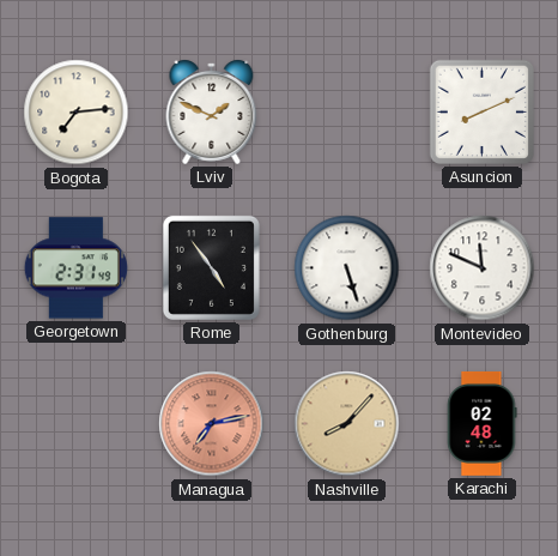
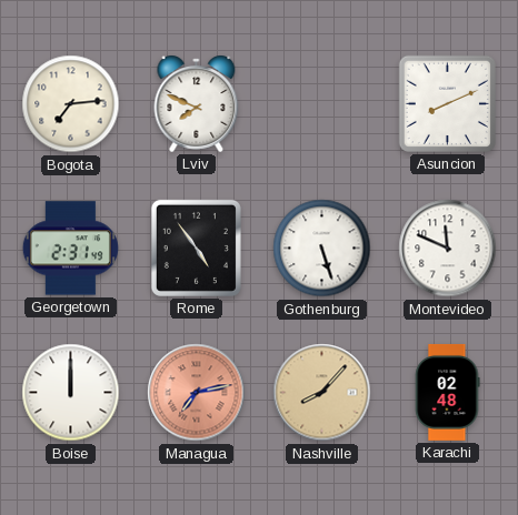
Lviv: 1:49 -> 7:49 (197, 103)
Boise: none -> 12:00 (71, 393)
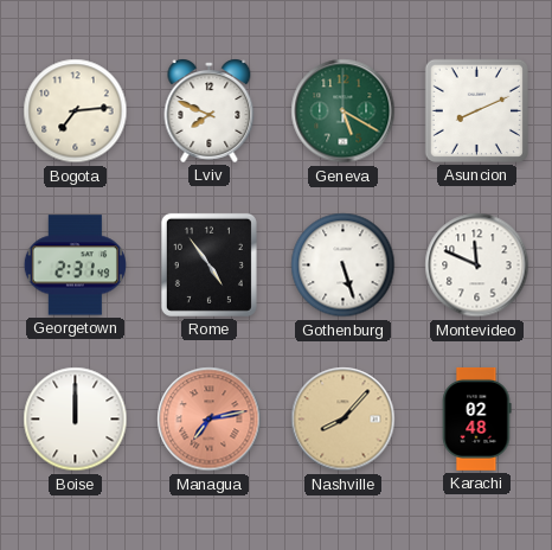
Geneva: none -> 5:20 (344, 111)
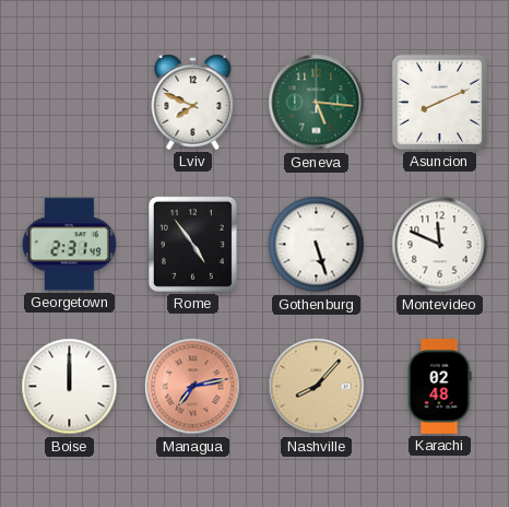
Bogota: 7:14 -> none (76, 111)
Geneva: 5:20 -> 5:16 (317, 103)
